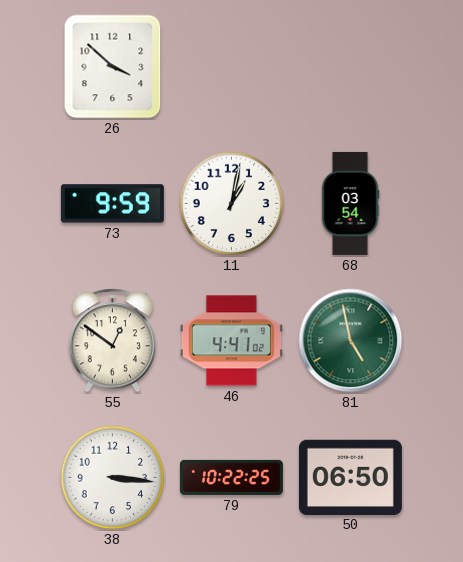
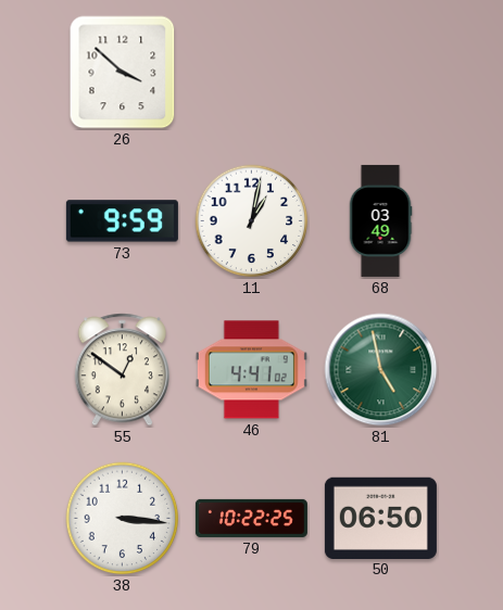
68: 03:54 -> 03:49 (380, 220)
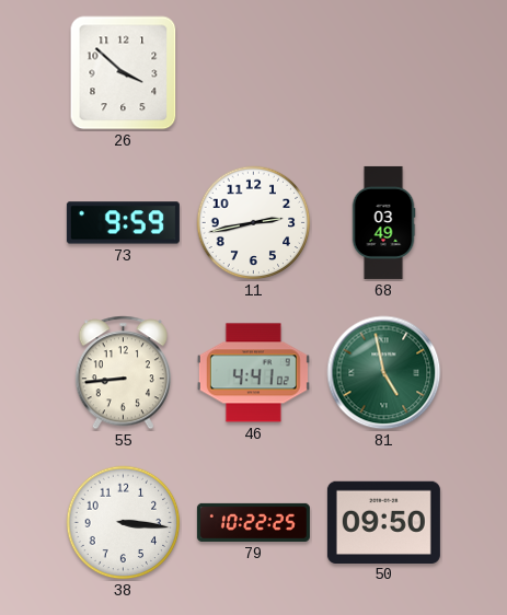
11: 1:02 -> 2:43 (254, 223)
55: 12:51 -> 8:44 (123, 373)
50: 06:50 -> 09:50 (383, 522)
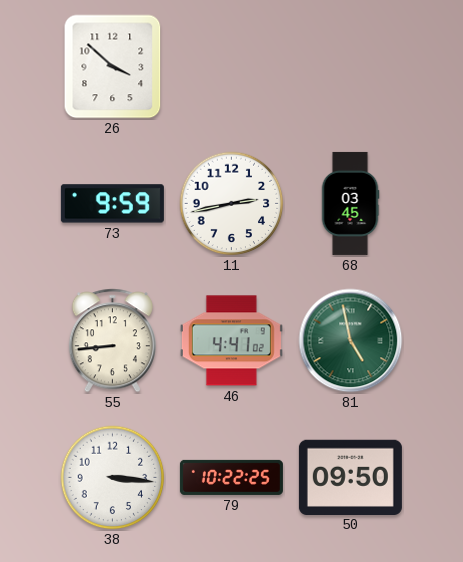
68: 03:49 -> 03:45 (350, 203)
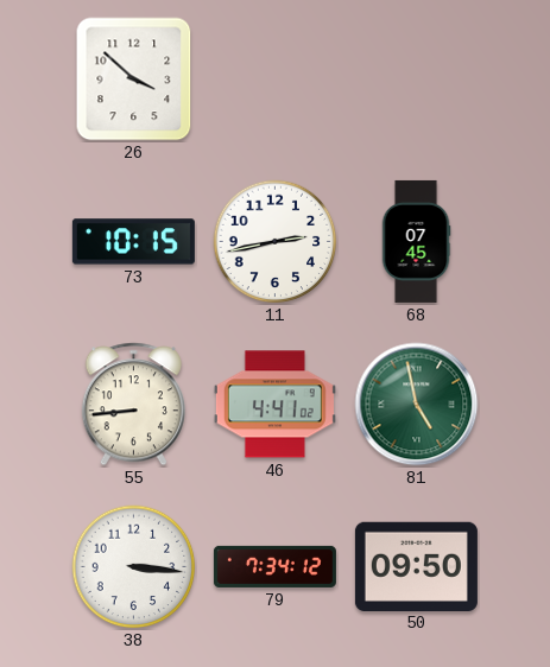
73: 9:59 -> 10:15 (133, 242)
68: 03:45 -> 07:45 (416, 241)
79: 10:22 -> 7:34 (274, 566)
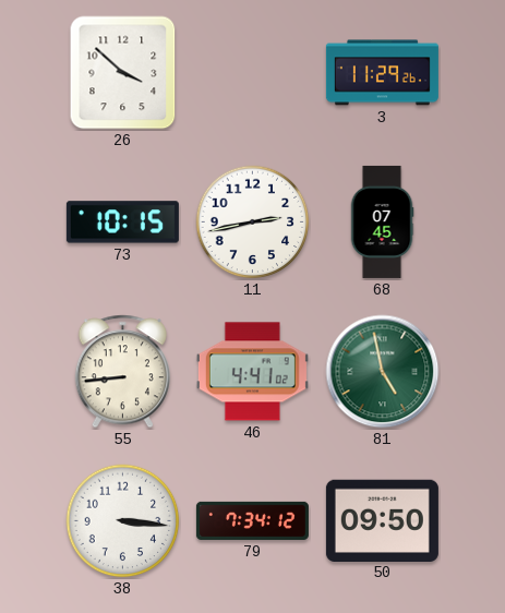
3: none -> 11:29 (382, 73)
